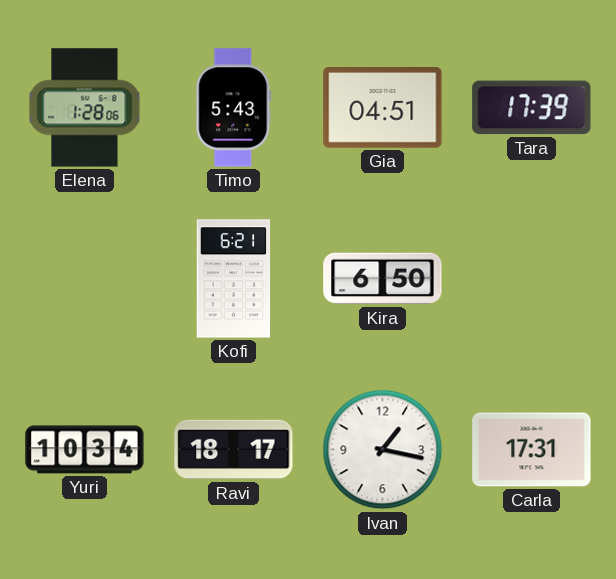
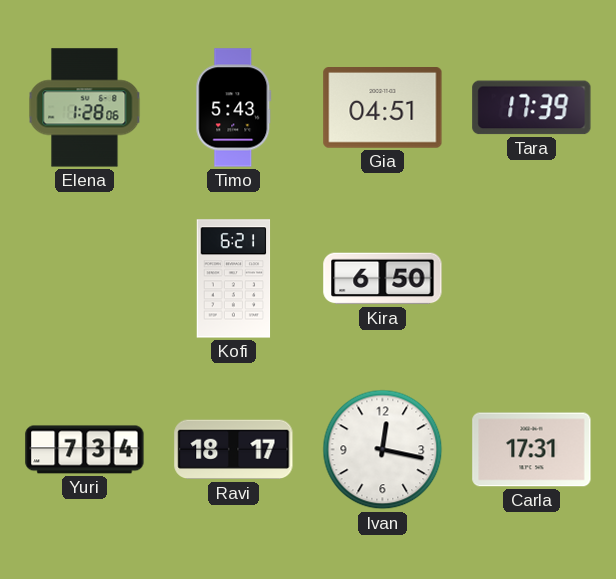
Yuri: 10:34 -> 7:34 (85, 450)
Ivan: 1:17 -> 12:17 (383, 450)
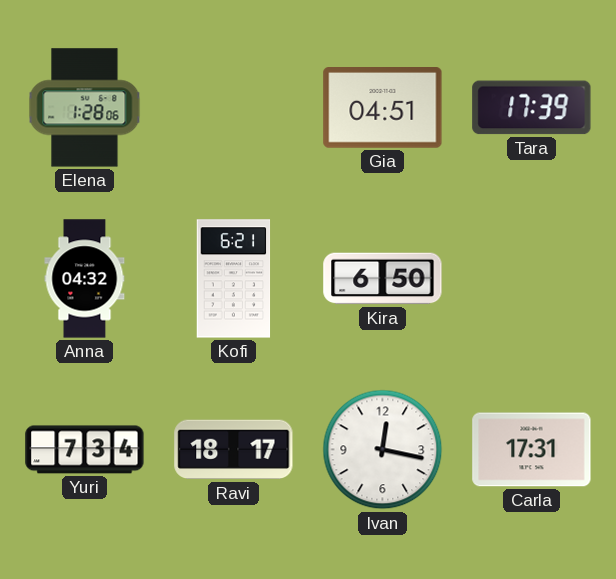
Timo: 5:43 -> none (234, 108)
Anna: none -> 04:32 (85, 279)
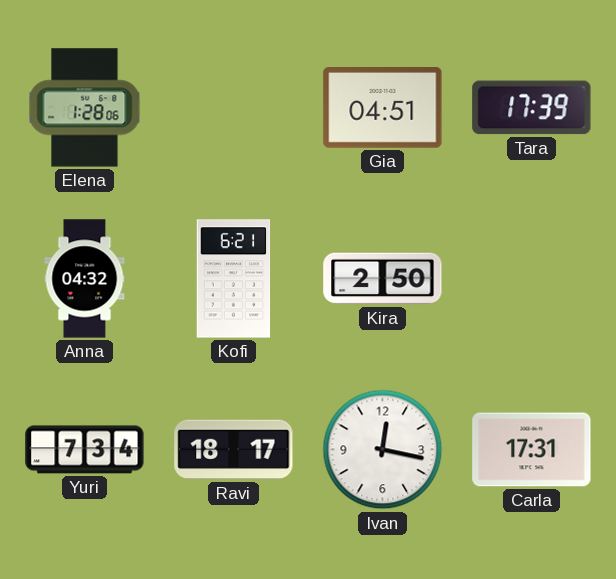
Kira: 6:50 -> 2:50 (383, 279)
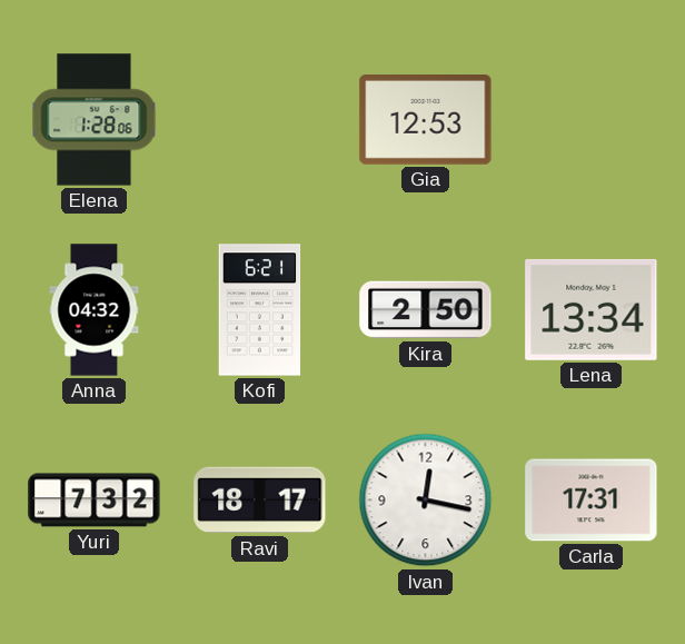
Gia: 04:51 -> 12:53 (426, 120)
Tara: 17:39 -> none (532, 108)
Lena: none -> 13:34 (592, 309)
Yuri: 7:34 -> 7:32 (95, 501)
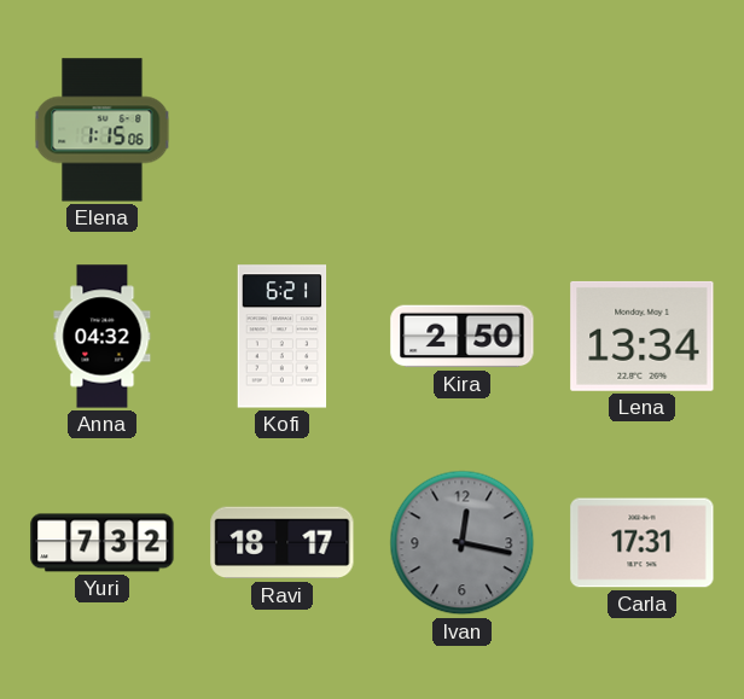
Elena: 1:28 -> 1:15 (103, 130)
Gia: 12:53 -> none (426, 120)
Ivan dial: white -> grey (463, 543)
